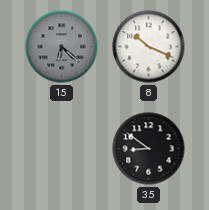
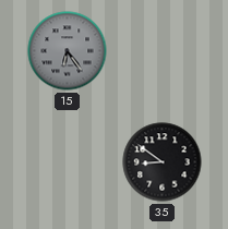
15: 6:22 -> 6:24 (68, 51)
8: 10:19 -> none (149, 47)
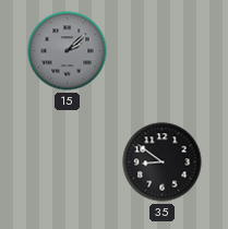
15: 6:24 -> 2:08 (68, 51)
